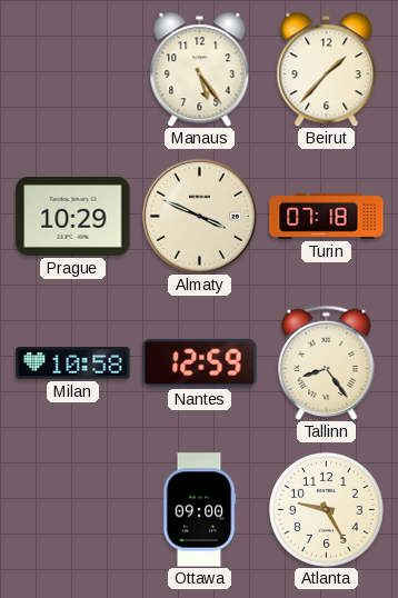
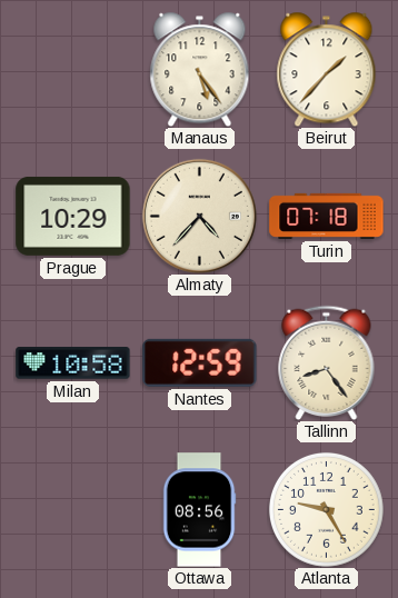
Almaty: 3:49 -> 4:37 (199, 216)
Ottawa: 09:00 -> 08:56 (199, 510)
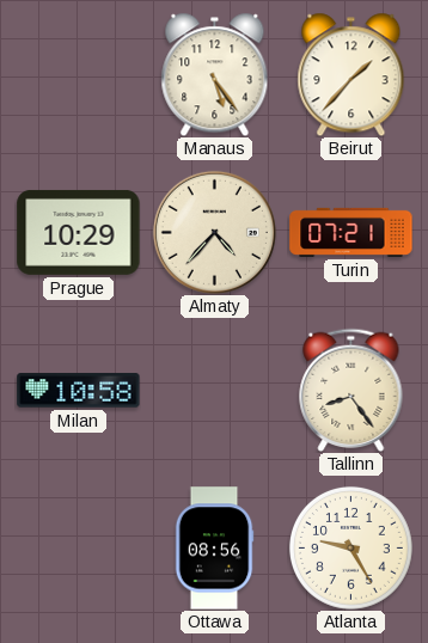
Turin: 07:18 -> 07:21 (351, 232)
Nantes: 12:59 -> none (200, 362)
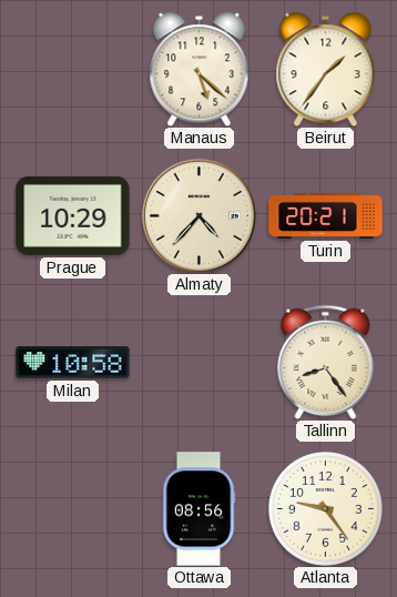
Manaus: 5:24 -> 5:22 (200, 69)
Beirut: 1:37 -> 1:36 (326, 69)
Turin: 07:21 -> 20:21 (326, 215)
Atlanta: 9:25 -> 9:24 (325, 508)
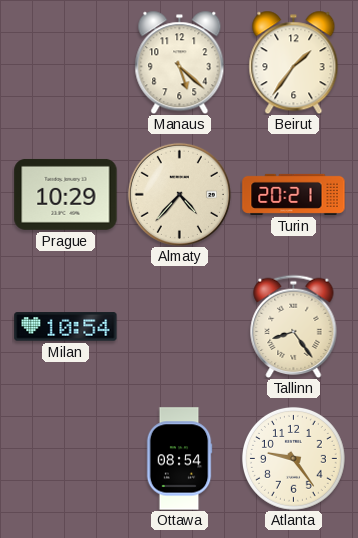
Milan: 10:58 -> 10:54 (66, 327)
Ottawa: 08:56 -> 08:54 (179, 459)
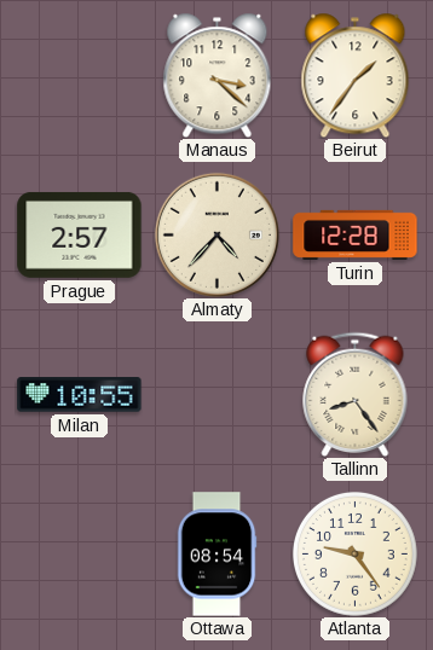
Manaus: 5:22 -> 3:22 (218, 75)
Prague: 10:29 -> 2:57 (80, 234)
Turin: 20:21 -> 12:28 (356, 234)
Milan: 10:54 -> 10:55 (80, 395)
